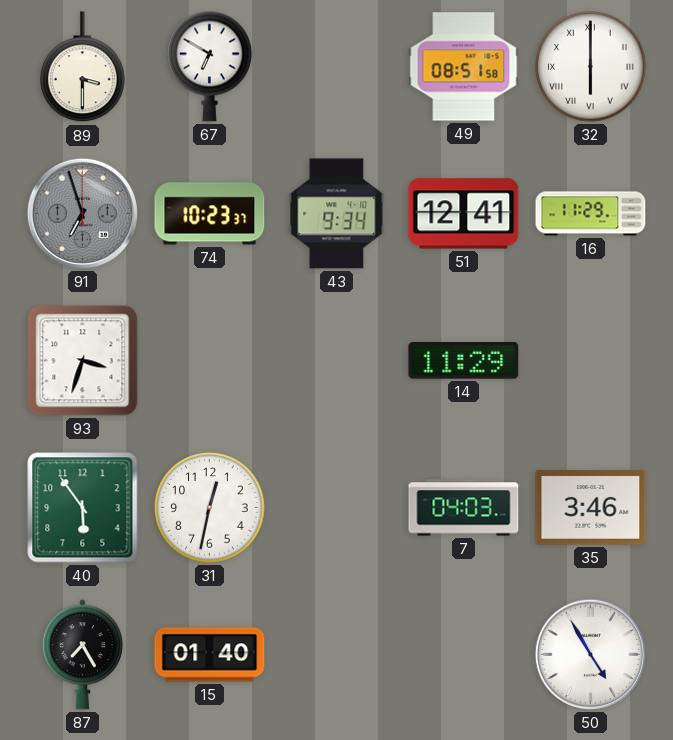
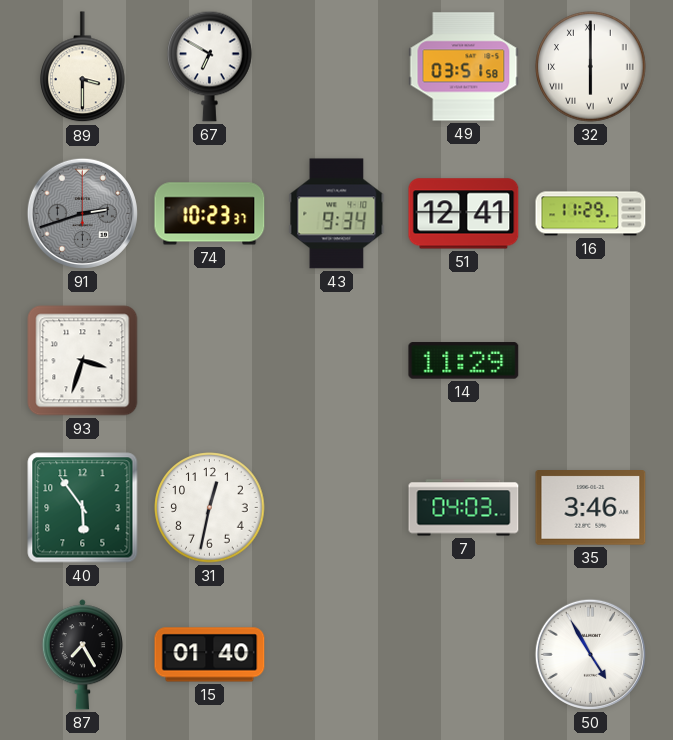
49: 08:51 -> 03:51 (464, 67)
91: 6:57 -> 2:42 (82, 213)
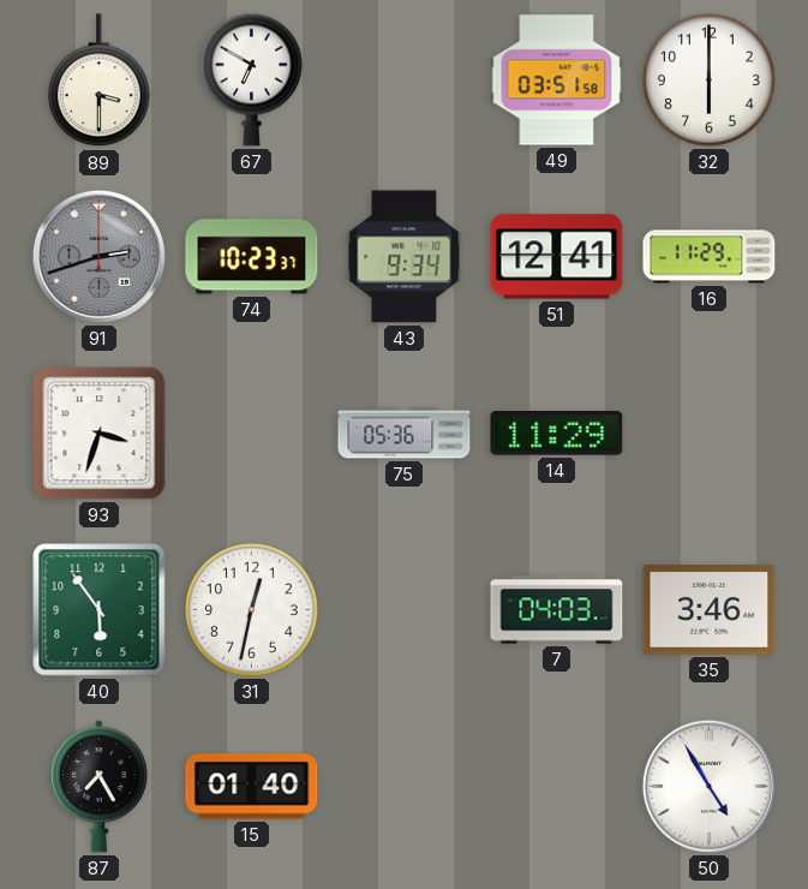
32 numerals: Roman -> Arabic (710, 80)
75: none -> 05:36 (405, 434)
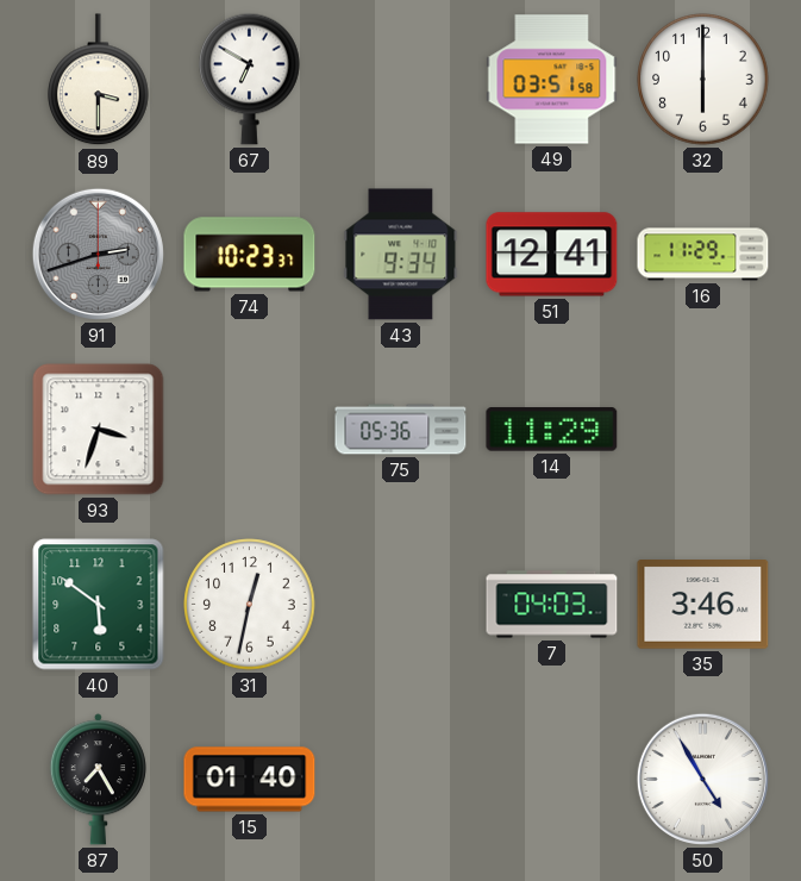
40: 5:54 -> 5:51 (99, 605)
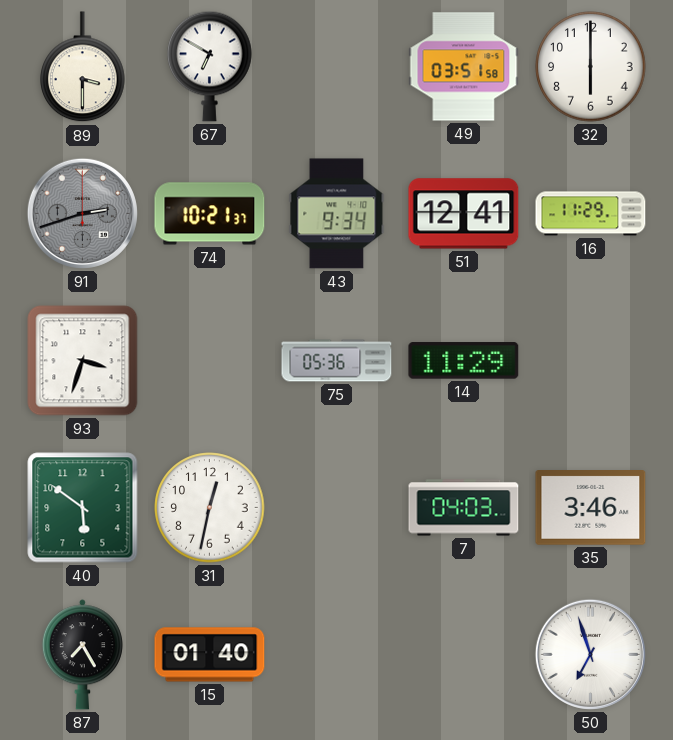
74: 10:23 -> 10:21 (210, 214)
50: 4:55 -> 6:57 (590, 654)
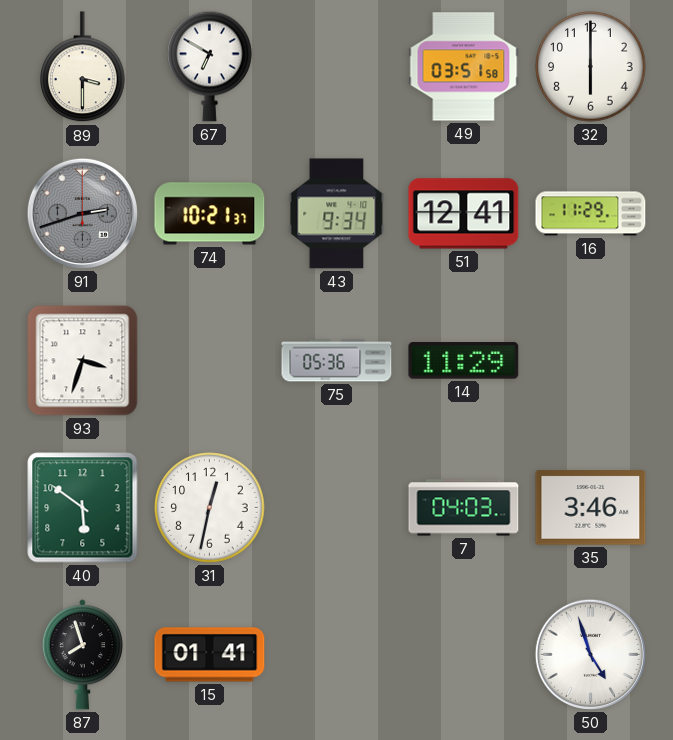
87: 7:25 -> 7:57 (82, 655)
15: 01:40 -> 01:41 (210, 655)
50: 6:57 -> 4:57 (590, 654)
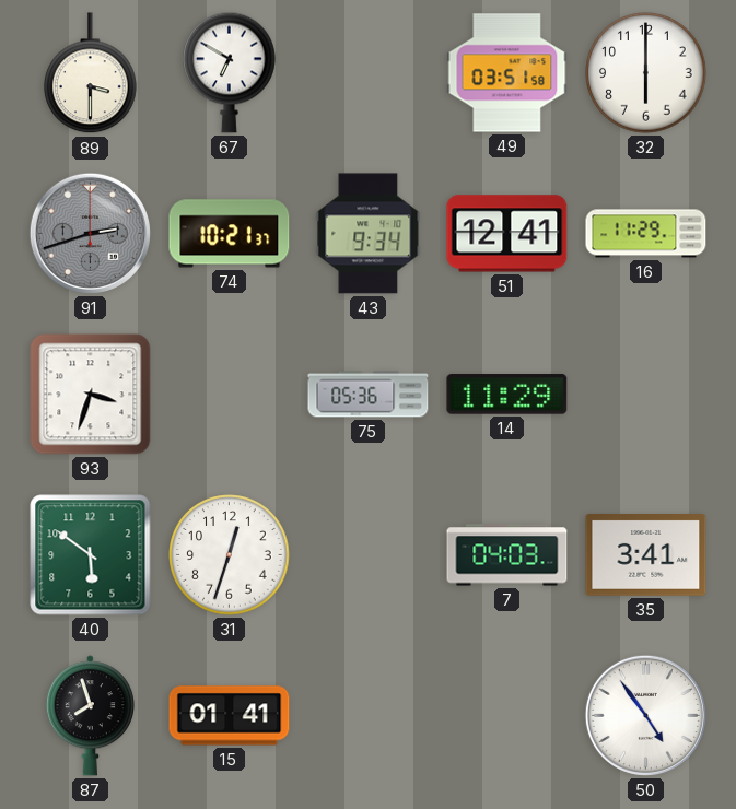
31: 12:32 -> 12:33 (230, 555)
35: 3:46 -> 3:41 (646, 555)
50: 4:57 -> 4:54 (645, 715)
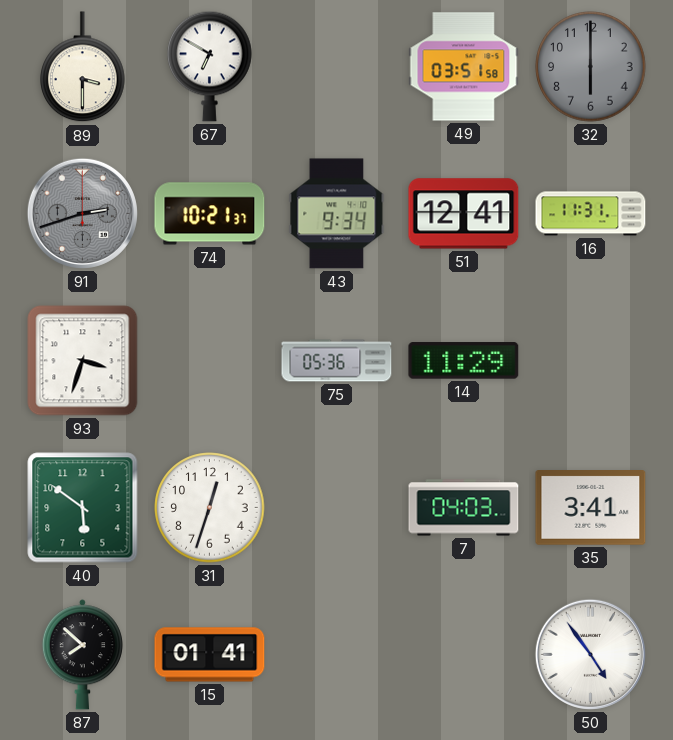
32 dial: white -> grey (591, 67)
16: 11:29 -> 11:31 (591, 214)
87: 7:57 -> 7:52 (82, 655)
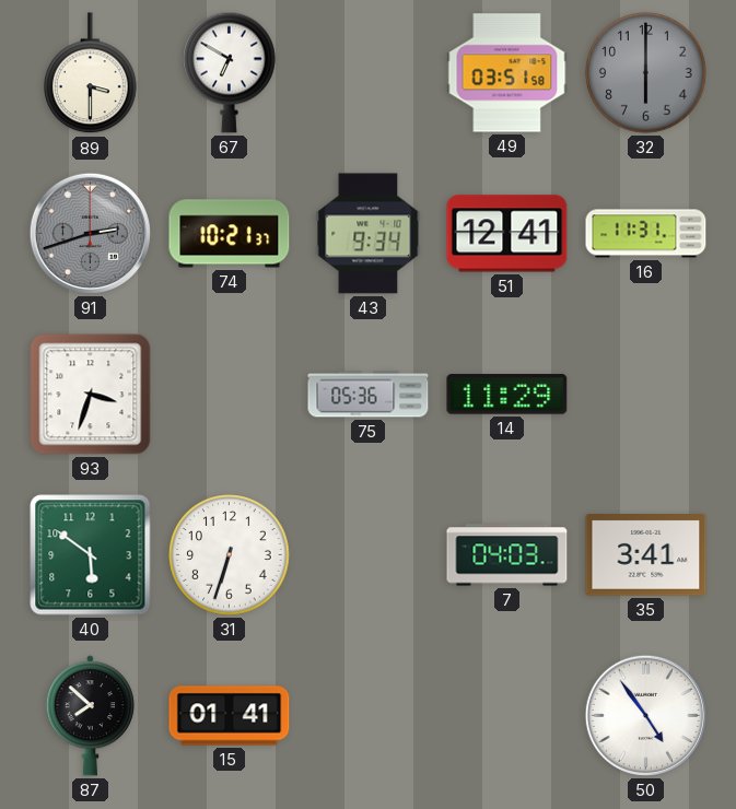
31: 12:33 -> 6:33 (230, 555)
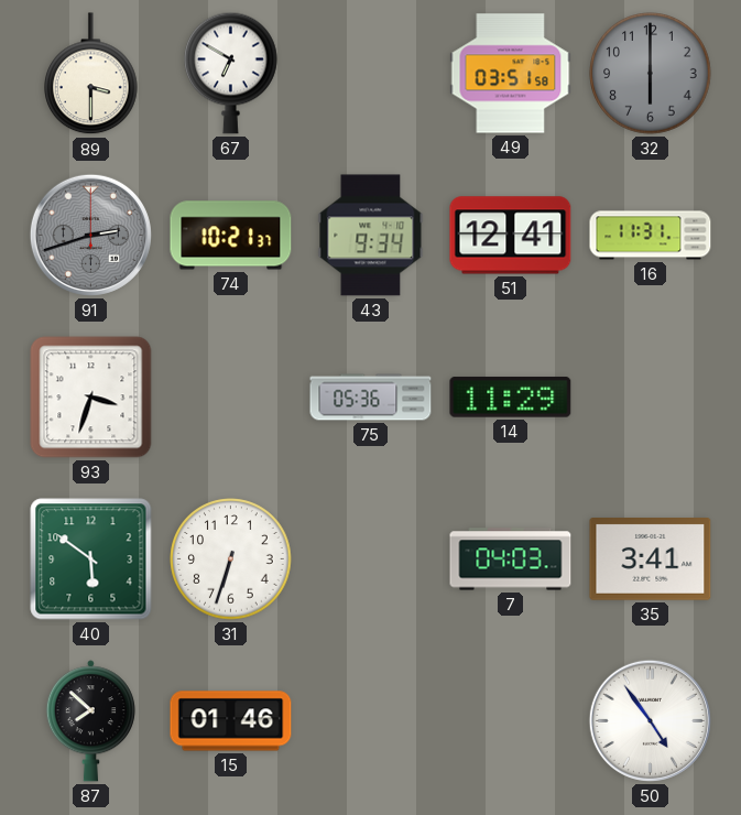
15: 01:41 -> 01:46 (231, 721)
